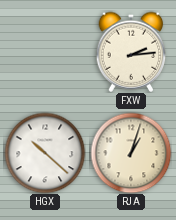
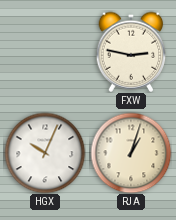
FXW: 2:14 -> 2:47 (131, 52)
HGX: 10:22 -> 10:04 (45, 153)
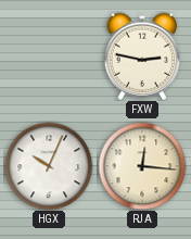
RJA: 1:03 -> 12:16 (142, 166)
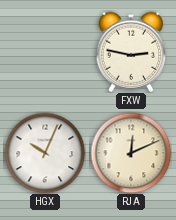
RJA: 12:16 -> 12:11 (131, 153)
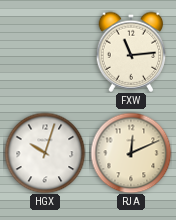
FXW: 2:47 -> 11:14 (131, 52)
HGX: 10:04 -> 10:03 (45, 153)
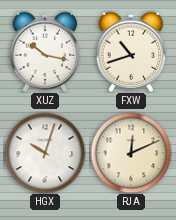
XUZ: none -> 10:17 (45, 52)
FXW: 11:14 -> 10:42 (131, 52)
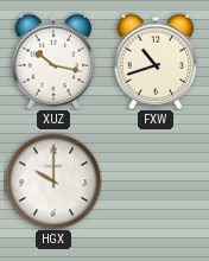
HGX: 10:03 -> 10:00 (53, 182)
RJA: 12:11 -> none (131, 153)
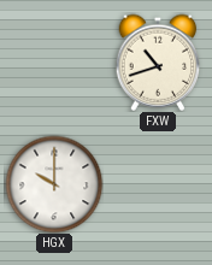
XUZ: 10:17 -> none (53, 62)
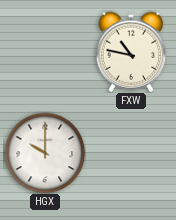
FXW: 10:42 -> 10:47 (131, 52)
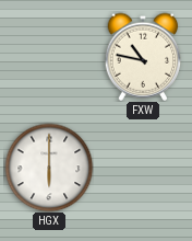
HGX: 10:00 -> 6:00 (49, 168)
